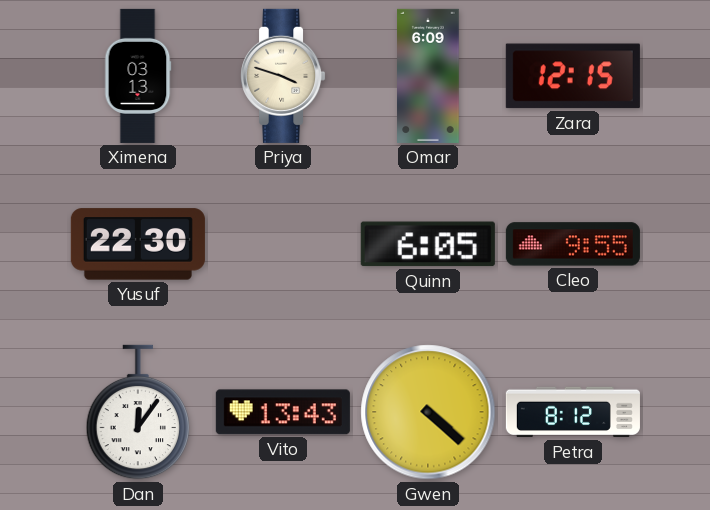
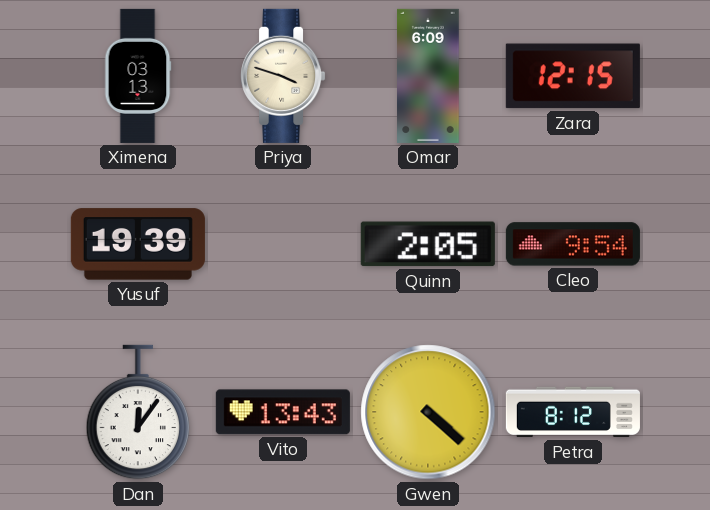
Yusuf: 22:30 -> 19:39 (138, 244)
Quinn: 6:05 -> 2:05 (428, 244)
Cleo: 9:55 -> 9:54 (573, 244)
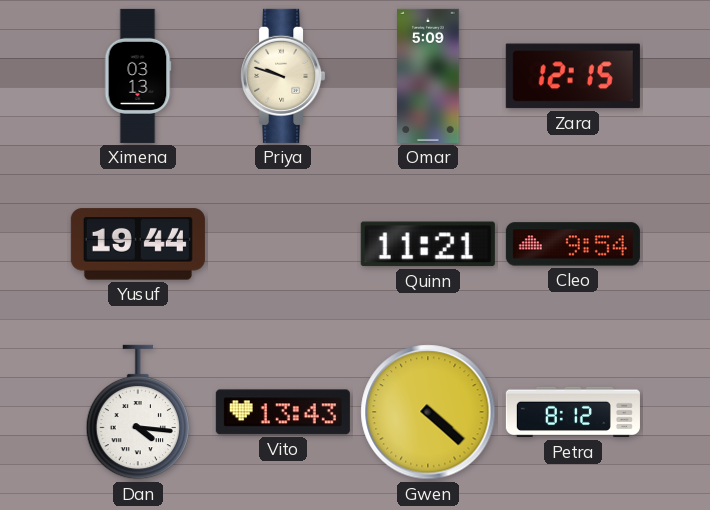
Priya: 3:48 -> 9:48 (284, 76)
Omar: 6:09 -> 5:09 (428, 76)
Yusuf: 19:39 -> 19:44 (138, 244)
Quinn: 2:05 -> 11:21 (428, 244)
Dan: 12:06 -> 4:16 (138, 412)
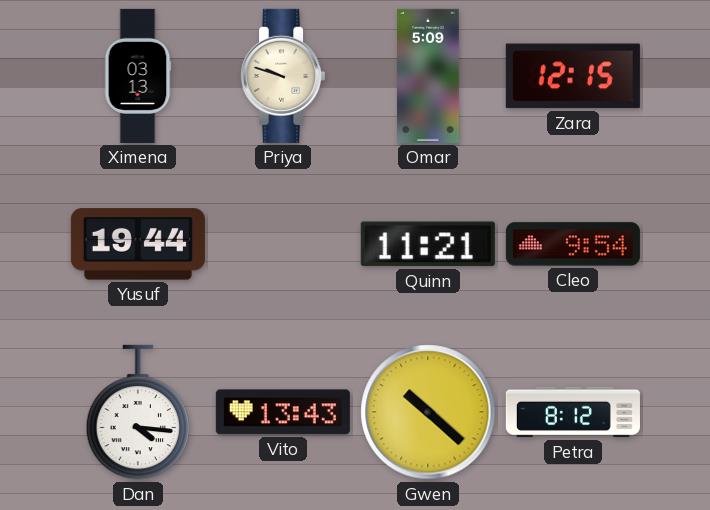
Gwen: 4:22 -> 10:22 (428, 412)
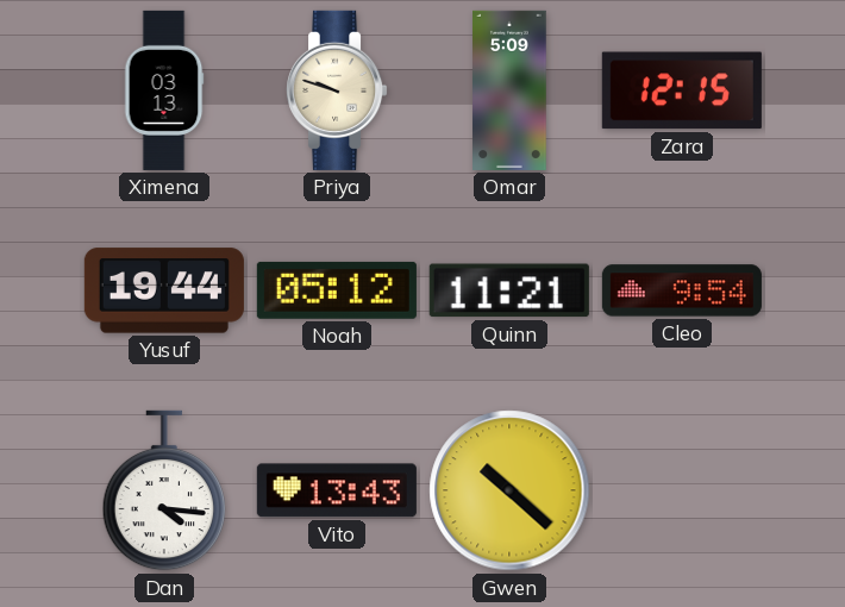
Noah: none -> 05:12 (337, 290)
Petra: 8:12 -> none (573, 412)
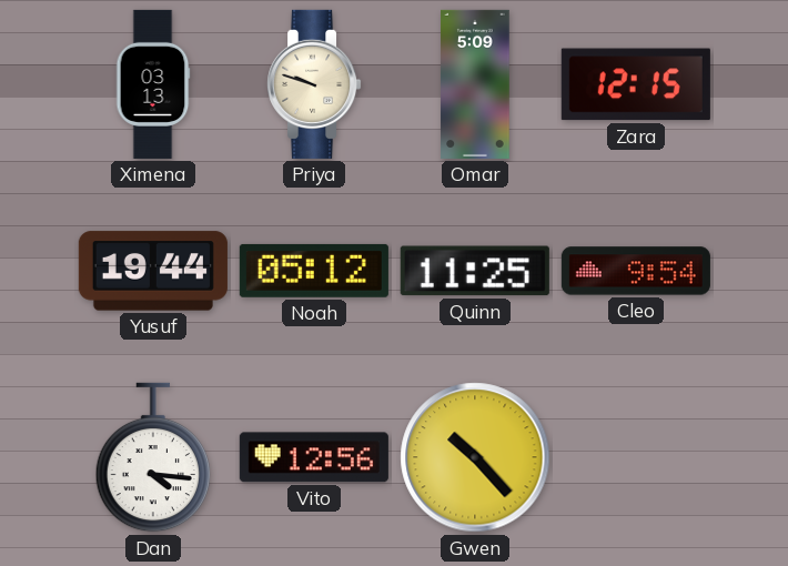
Quinn: 11:21 -> 11:25 (475, 271)
Vito: 13:43 -> 12:56 (314, 457)
Gwen: 10:22 -> 10:23 (475, 457)
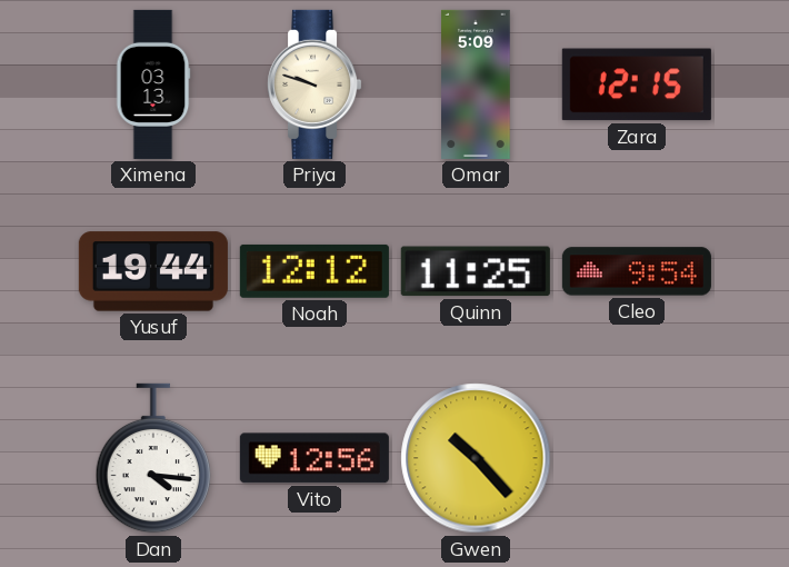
Noah: 05:12 -> 12:12 (314, 271)
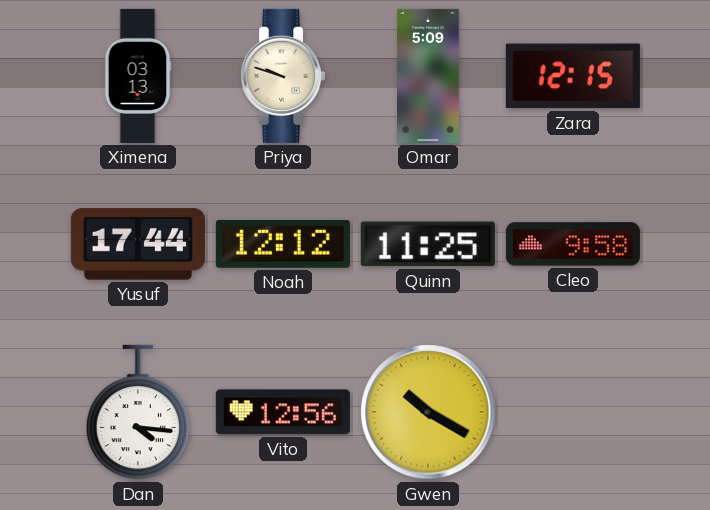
Yusuf: 19:44 -> 17:44 (138, 244)
Cleo: 9:54 -> 9:58 (573, 244)
Gwen: 10:23 -> 10:20 (428, 412)
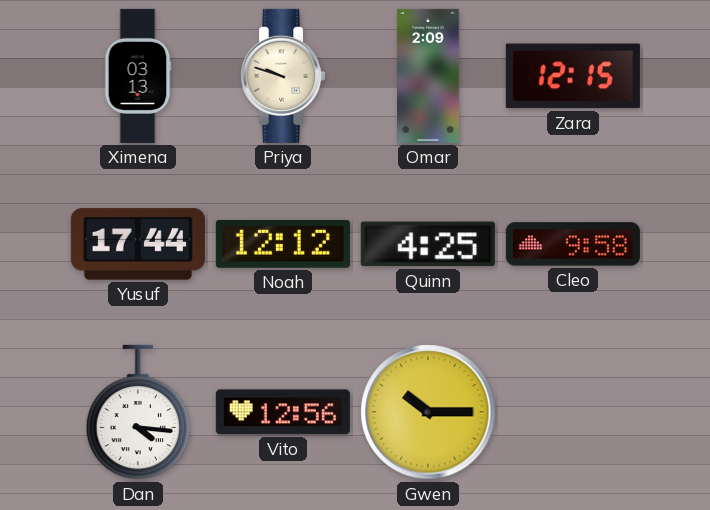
Omar: 5:09 -> 2:09 (428, 76)
Quinn: 11:25 -> 4:25 (428, 244)
Gwen: 10:20 -> 10:15 (428, 412)
